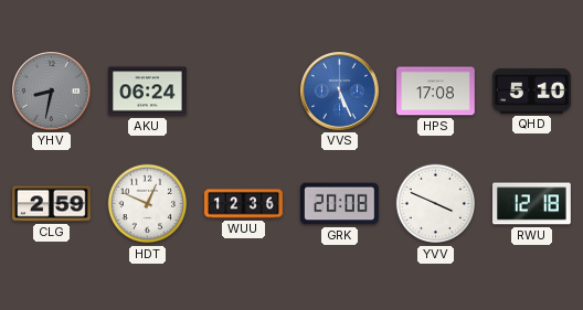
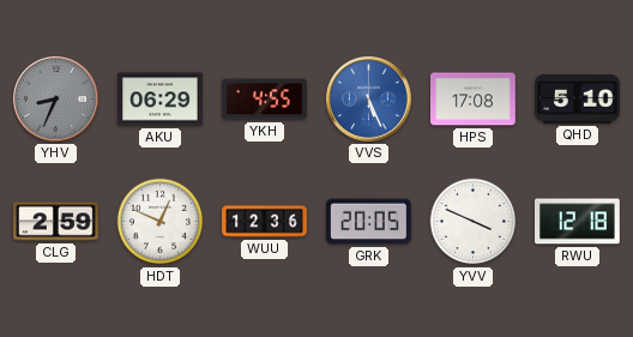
YHV: 8:32 -> 8:34 (56, 100)
AKU: 06:24 -> 06:29 (161, 100)
YKH: none -> 4:55 (265, 100)
GRK: 20:08 -> 20:05 (369, 222)
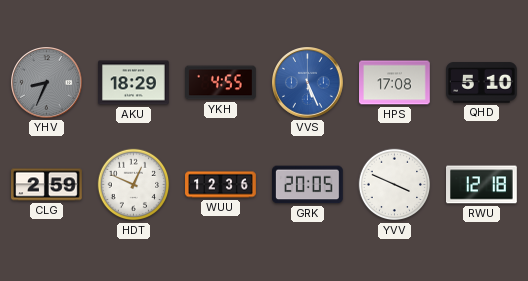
AKU: 06:29 -> 18:29 (134, 83)
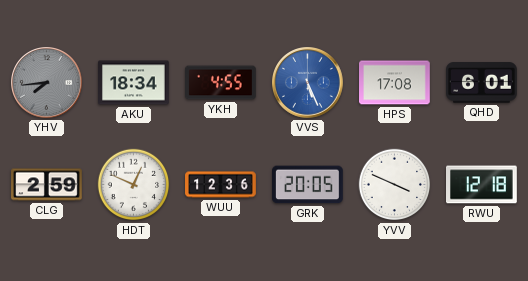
YHV: 8:34 -> 7:44 (47, 83)
AKU: 18:29 -> 18:34 (134, 83)
QHD: 5:10 -> 6:01 (482, 83)
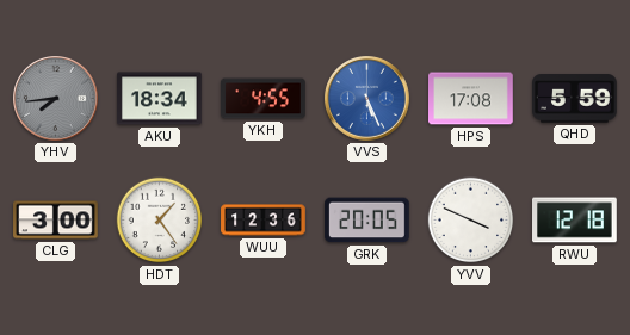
QHD: 6:01 -> 5:59 (575, 99)
CLG: 2:59 -> 3:00 (56, 221)
HDT: 12:49 -> 1:24 (160, 221)
